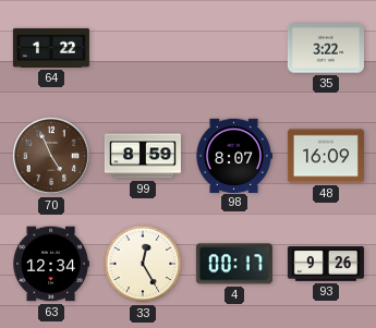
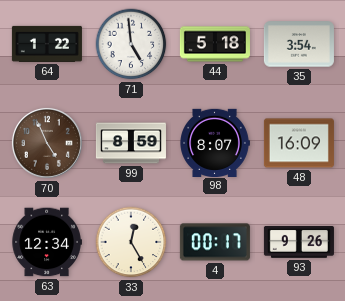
71: none -> 4:59 (131, 44)
44: none -> 5:18 (215, 44)
35: 3:22 -> 3:54 (299, 44)
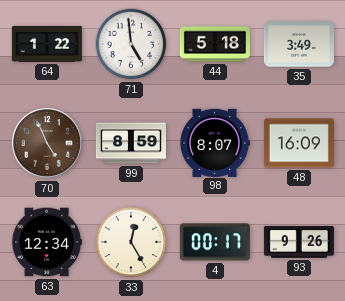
35: 3:54 -> 3:49 (299, 44)
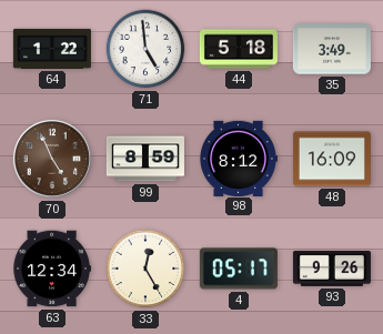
98: 8:07 -> 8:12 (239, 158)
4: 00:17 -> 05:17 (239, 269)
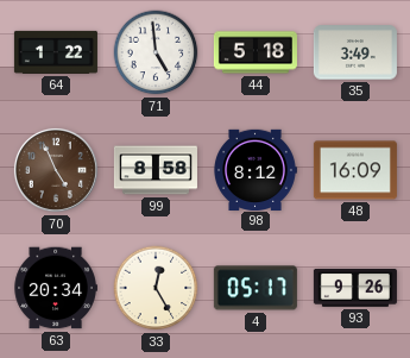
99: 8:59 -> 8:58 (156, 170)
63: 12:34 -> 20:34 (56, 288)
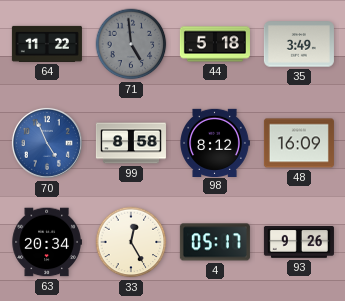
64: 1:22 -> 11:22 (47, 44)
71 dial: white -> grey (131, 44)
70 dial: brown -> blue (47, 143)
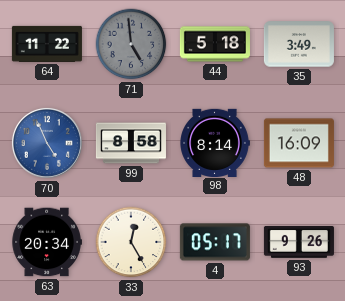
98: 8:12 -> 8:14 (215, 142)
